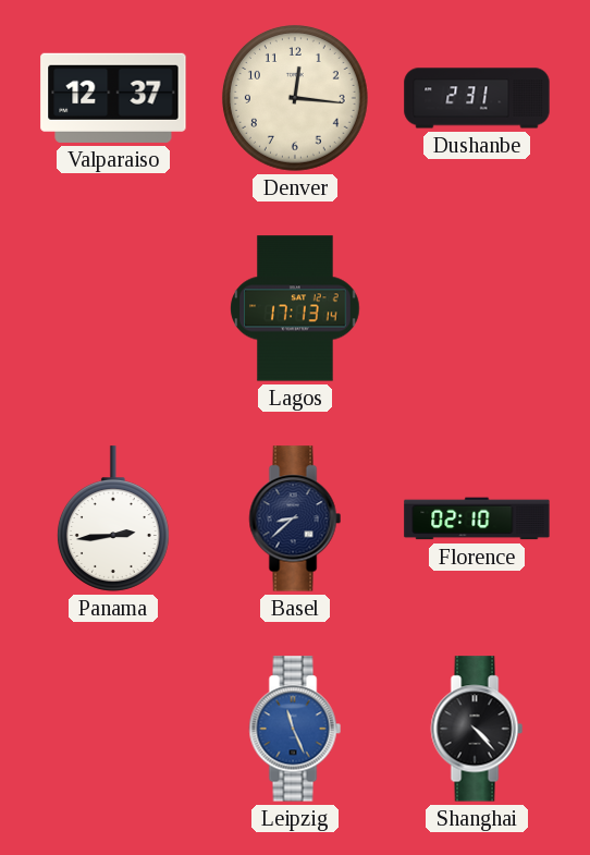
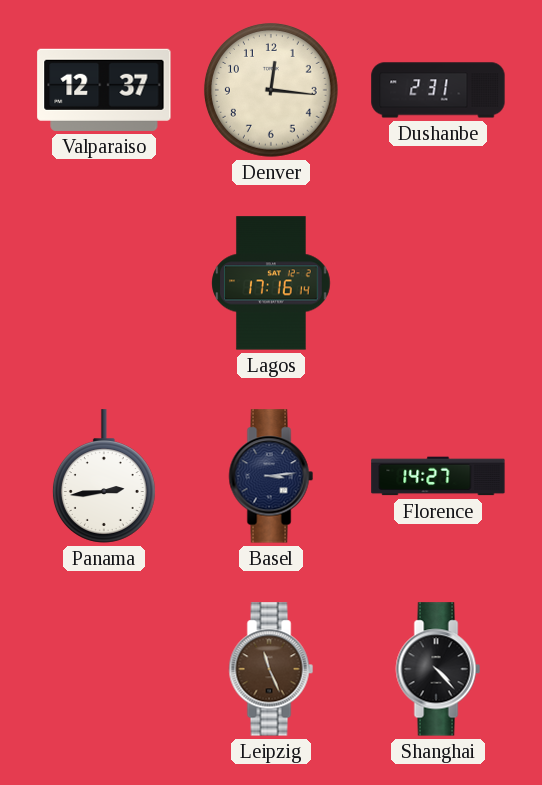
Lagos: 17:13 -> 17:16 (271, 283)
Basel: 8:38 -> 3:14 (271, 476)
Florence: 02:10 -> 14:27 (438, 476)
Leipzig dial: blue -> brown (271, 669)
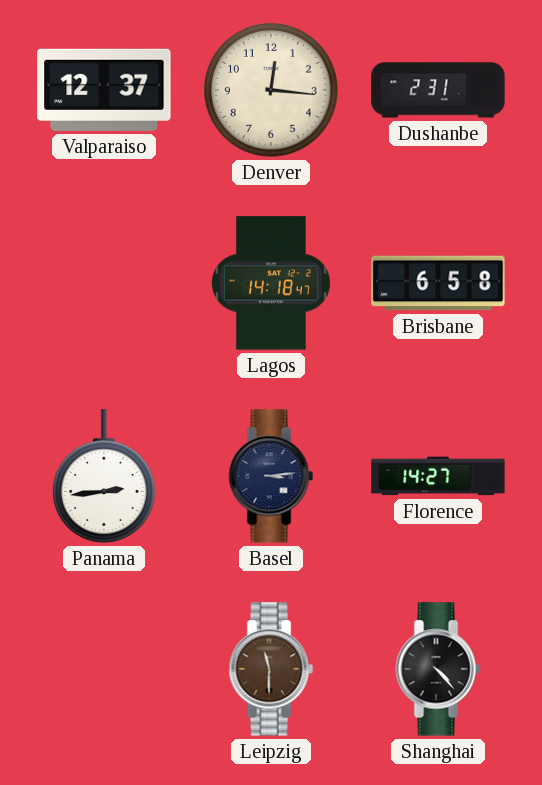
Lagos: 17:16 -> 14:18 (271, 283)
Brisbane: none -> 6:58 (438, 283)
Leipzig: 11:26 -> 11:30 (271, 669)
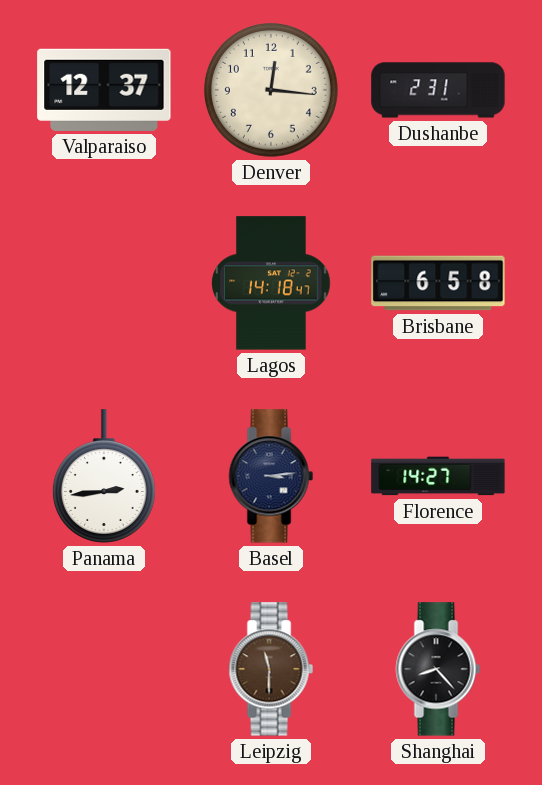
Shanghai: 4:23 -> 8:23 (438, 669)
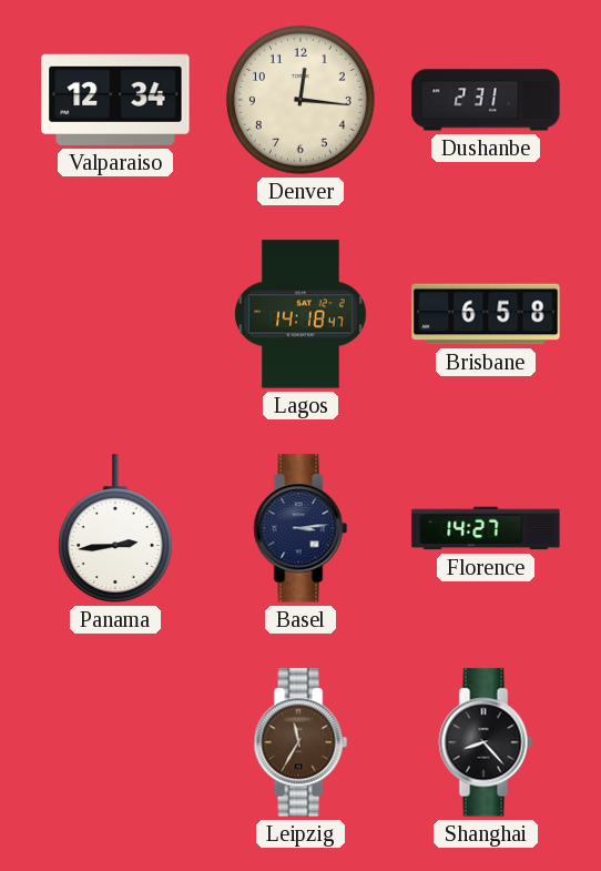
Valparaiso: 12:37 -> 12:34 (115, 100)
Leipzig: 11:30 -> 11:35 (300, 742)
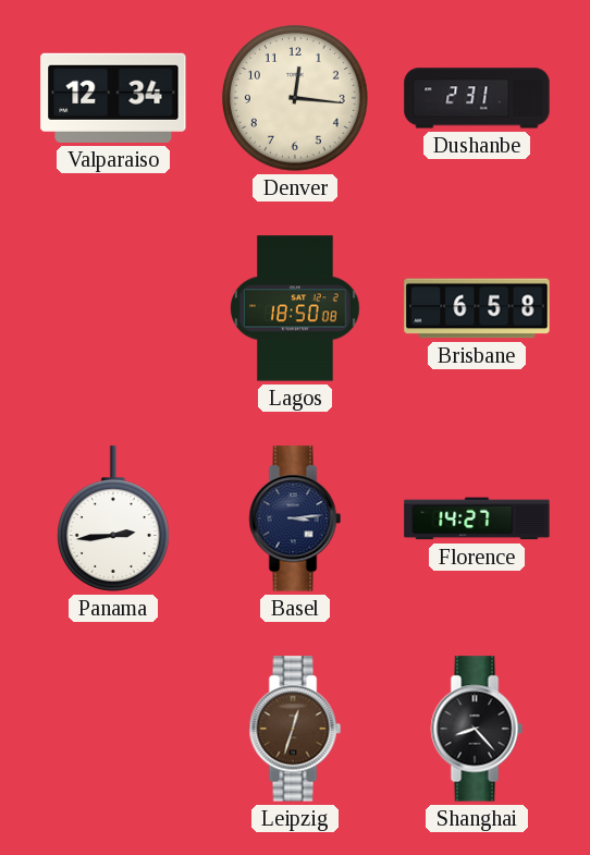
Lagos: 14:18 -> 18:50 (295, 308)
Leipzig: 11:35 -> 12:33 (295, 729)
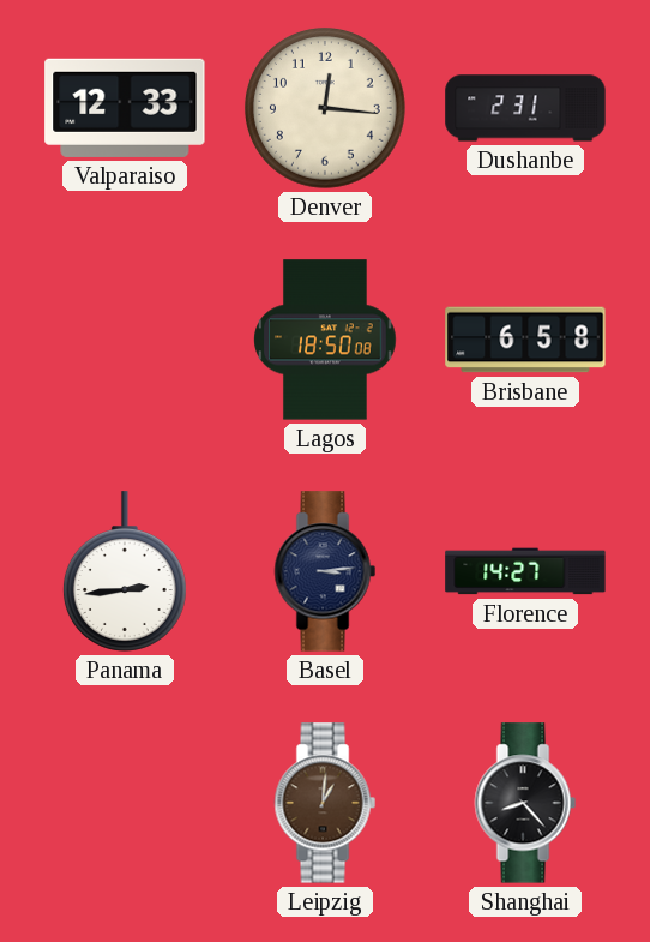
Valparaiso: 12:34 -> 12:33 (125, 108)
Leipzig: 12:33 -> 1:01 (325, 803)
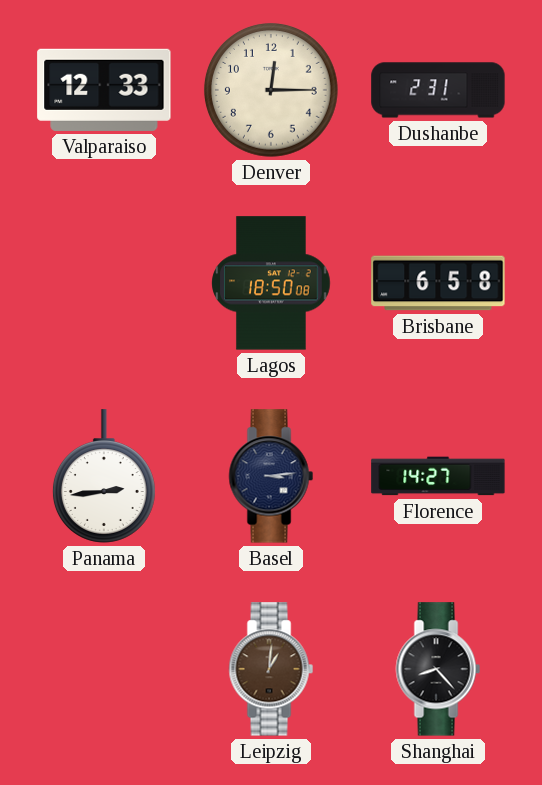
Denver: 12:16 -> 12:15 (271, 90)
